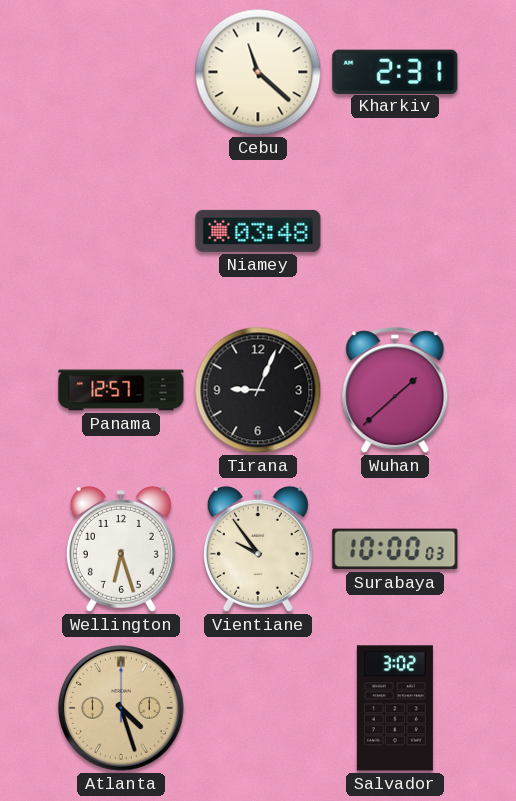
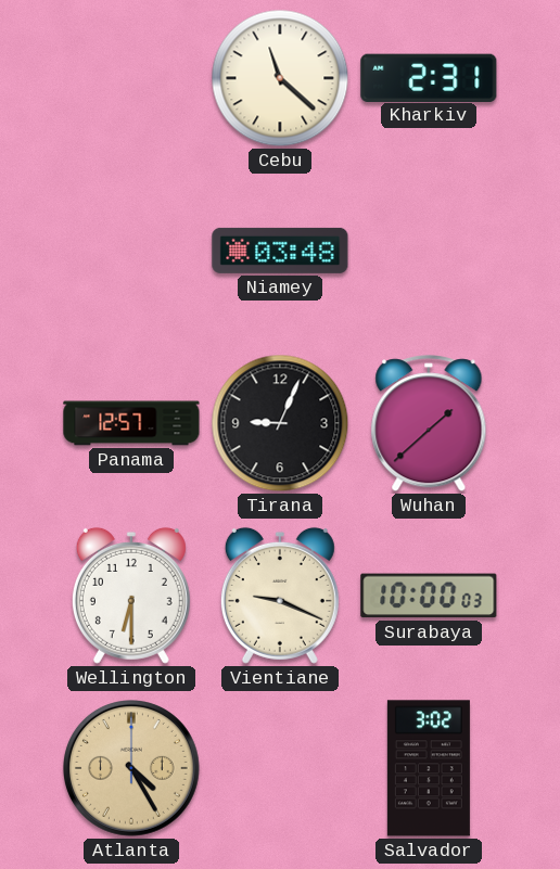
Wellington: 6:27 -> 6:30 (131, 596)
Vientiane: 9:54 -> 9:19 (280, 596)
Atlanta: 4:27 -> 4:25 (132, 769)
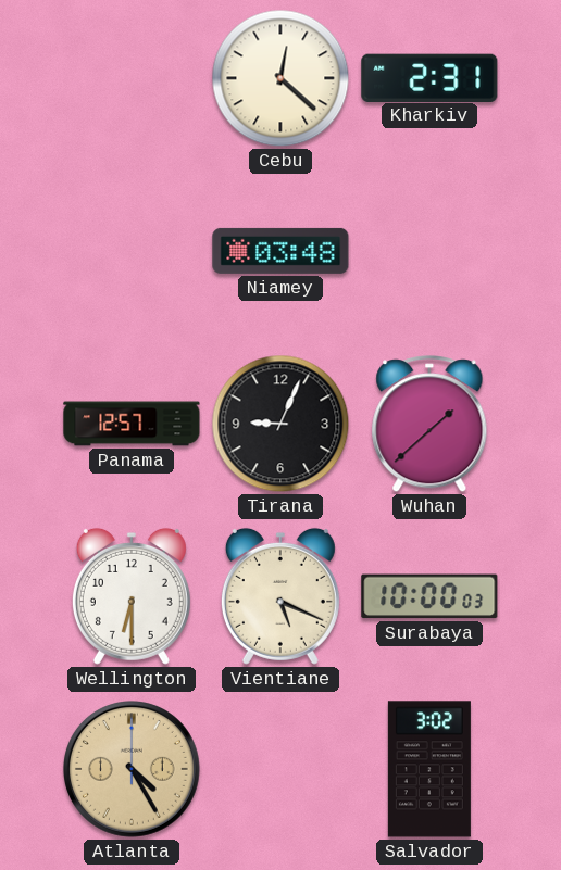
Cebu: 11:22 -> 12:22 (280, 78)
Vientiane: 9:19 -> 5:19 (280, 596)
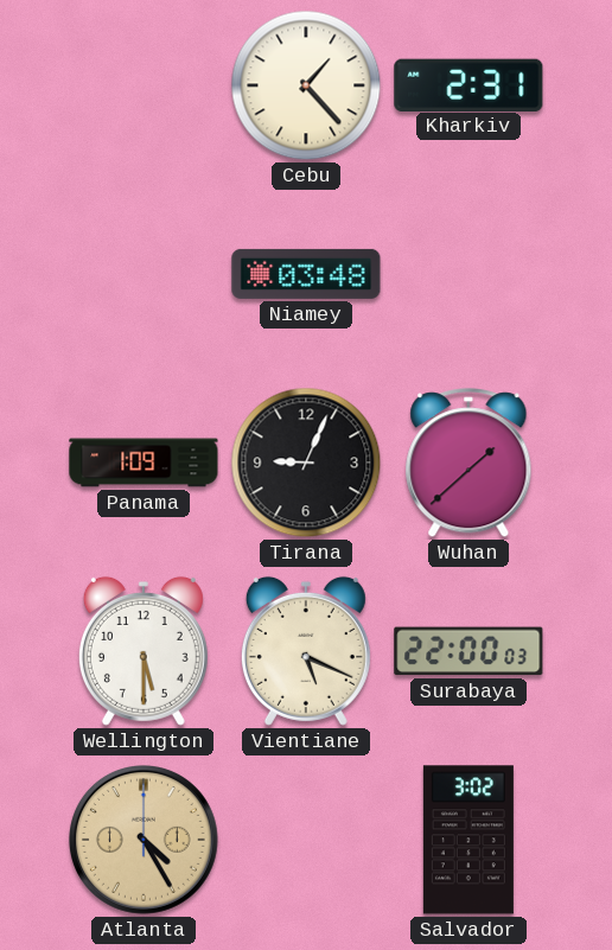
Cebu: 12:22 -> 1:23 (306, 85)
Panama: 12:57 -> 1:09 (144, 463)
Wellington: 6:30 -> 5:30 (144, 651)
Surabaya: 10:00 -> 22:00 (468, 651)
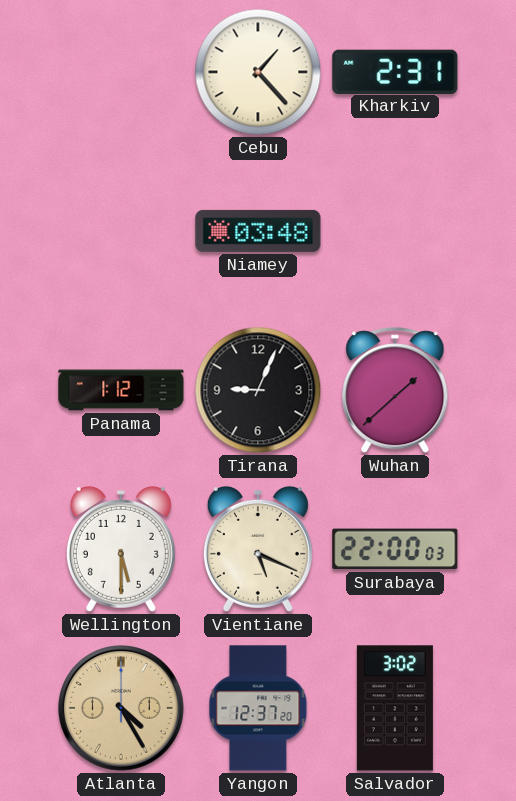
Panama: 1:09 -> 1:12 (121, 390)
Yangon: none -> 12:37 (258, 708)
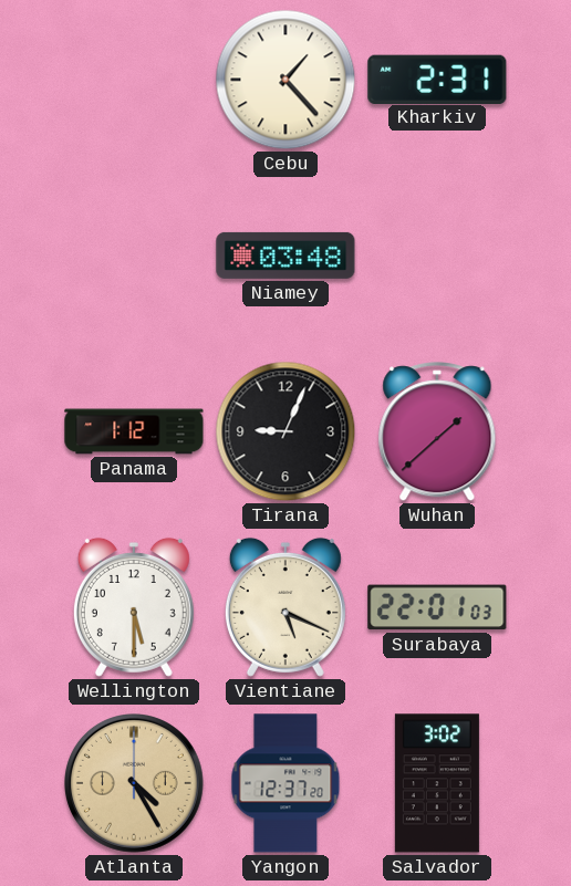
Surabaya: 22:00 -> 22:01 (437, 607)
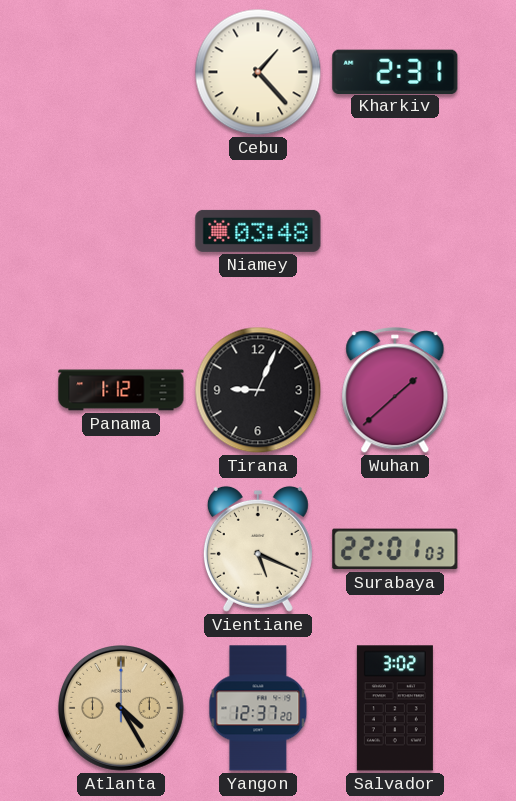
Wellington: 5:30 -> none (134, 607)
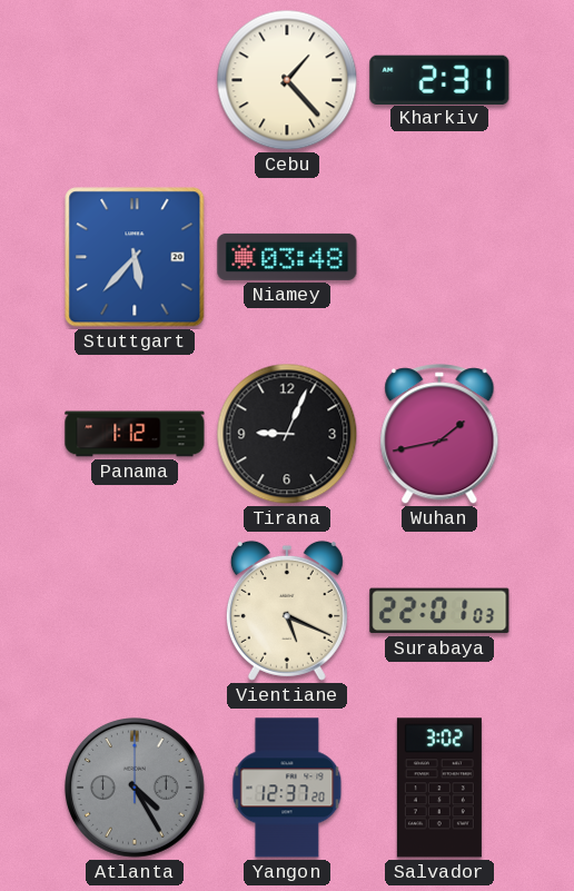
Stuttgart: none -> 5:37 (135, 257)
Wuhan: 1:38 -> 1:43 (439, 435)
Atlanta dial: champagne -> grey (136, 789)
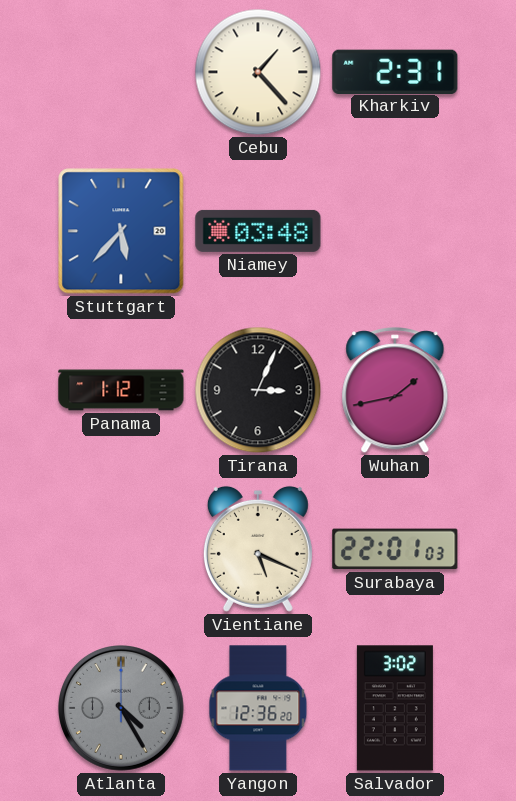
Tirana: 9:04 -> 3:04 (258, 390)
Yangon: 12:37 -> 12:36 (258, 708)
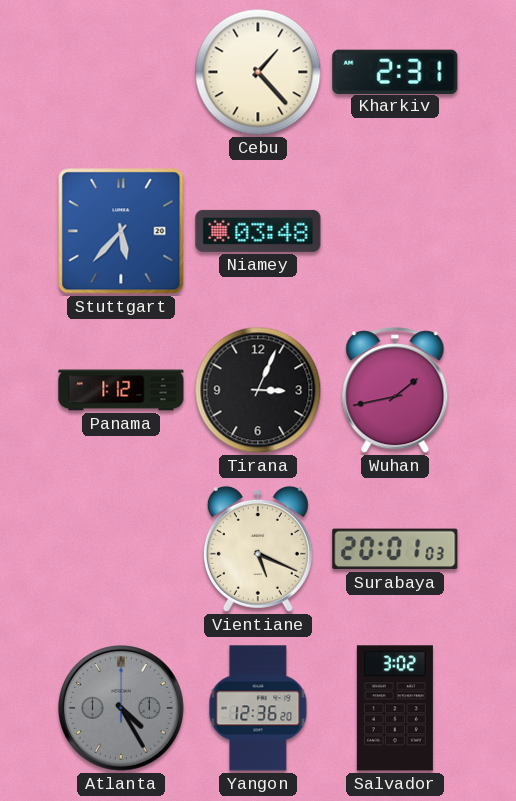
Surabaya: 22:01 -> 20:01 (395, 549)
